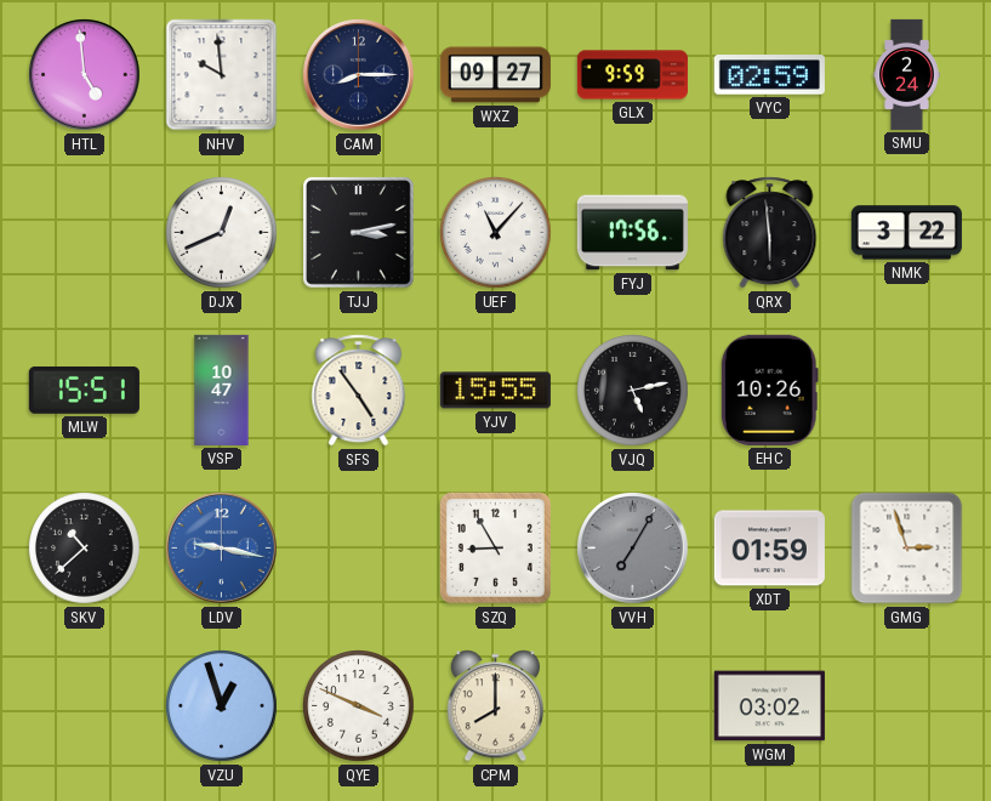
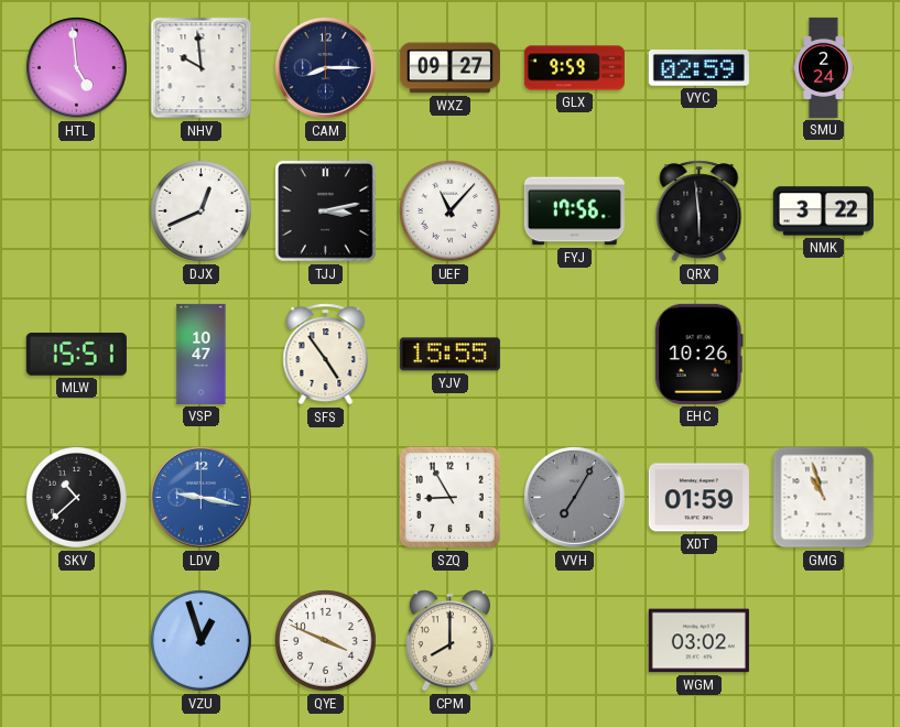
VJQ: 5:13 -> none (633, 391)
GMG: 2:57 -> 10:57 (824, 498)
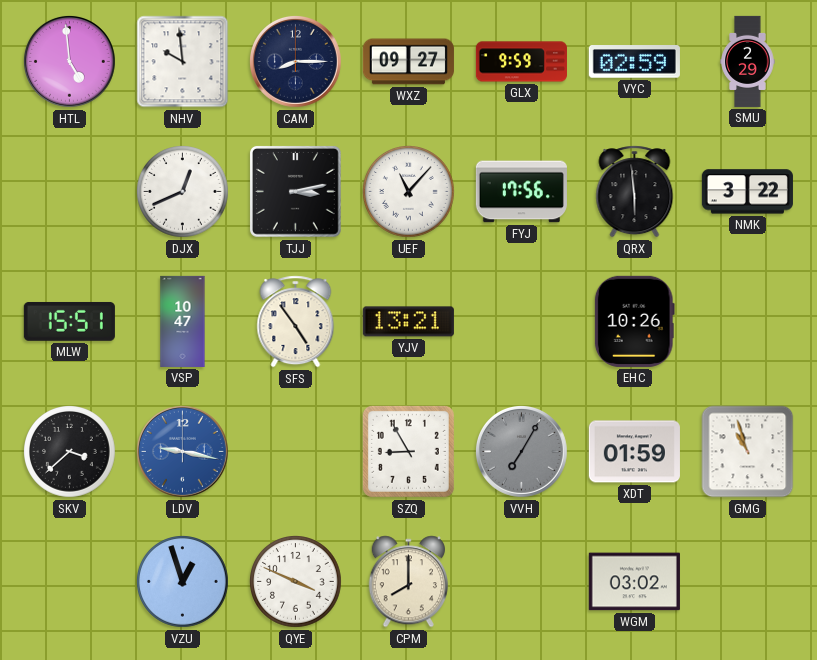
SMU: 2:24 -> 2:29 (748, 61)
YJV: 15:55 -> 13:21 (408, 322)
SKV: 10:38 -> 3:38 (70, 452)
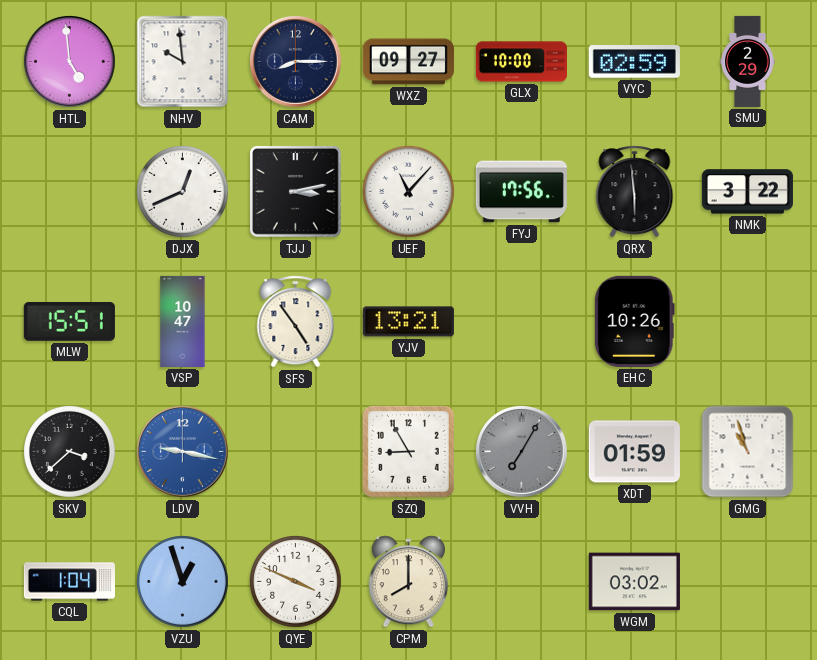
GLX: 9:59 -> 10:00 (521, 62)
CQL: none -> 1:04 (69, 582)
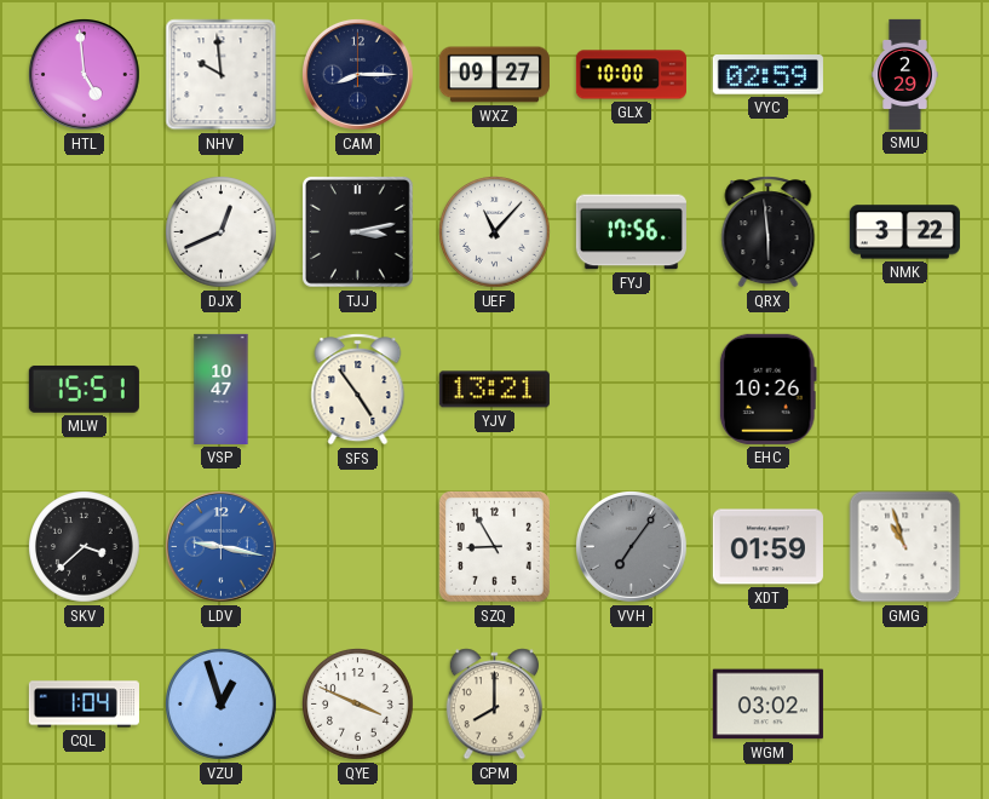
VVH: 7:05 -> 7:06 (632, 547)
